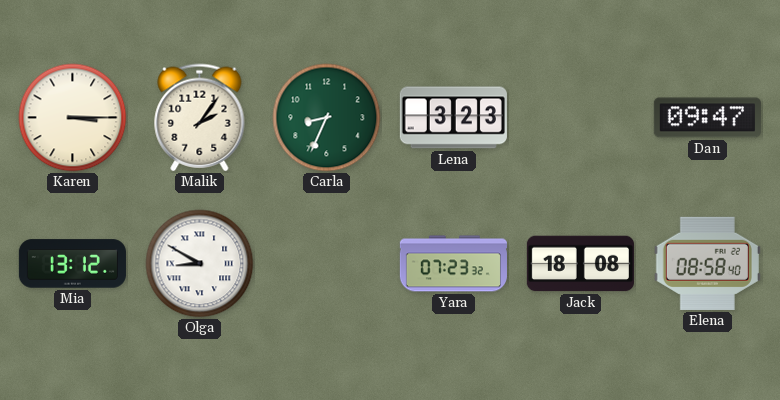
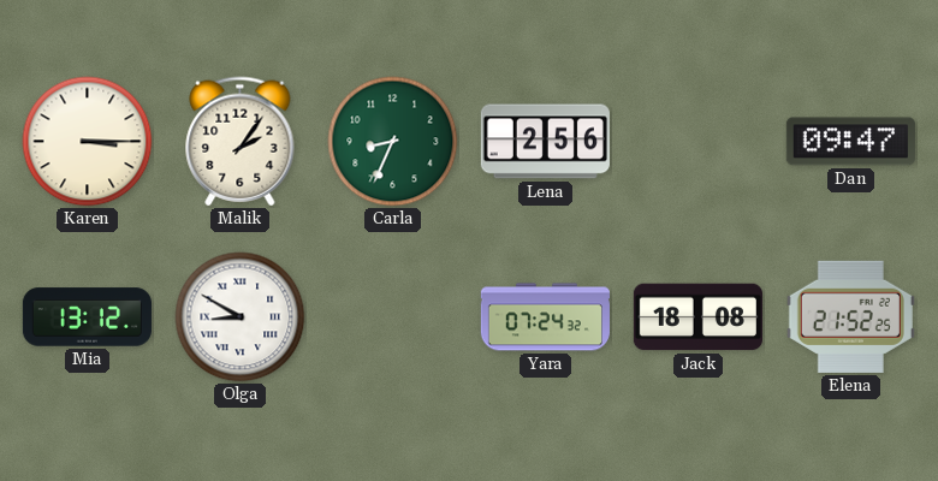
Lena: 3:23 -> 2:56 (545, 142)
Yara: 07:23 -> 07:24 (545, 317)
Elena: 08:58 -> 21:52 (850, 316)
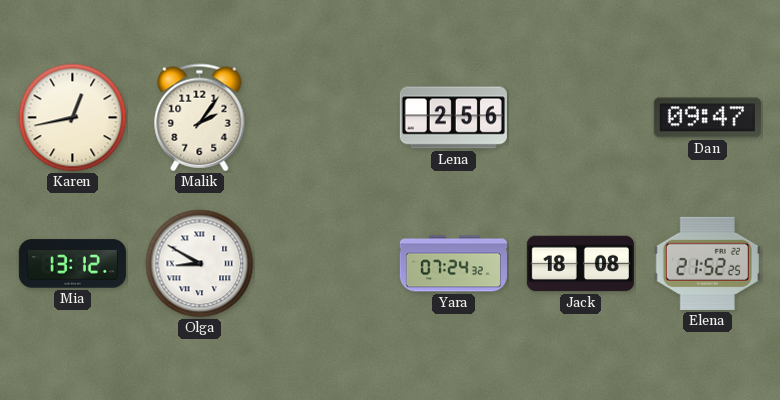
Karen: 3:15 -> 12:43 (73, 118)
Carla: 8:34 -> none (393, 142)
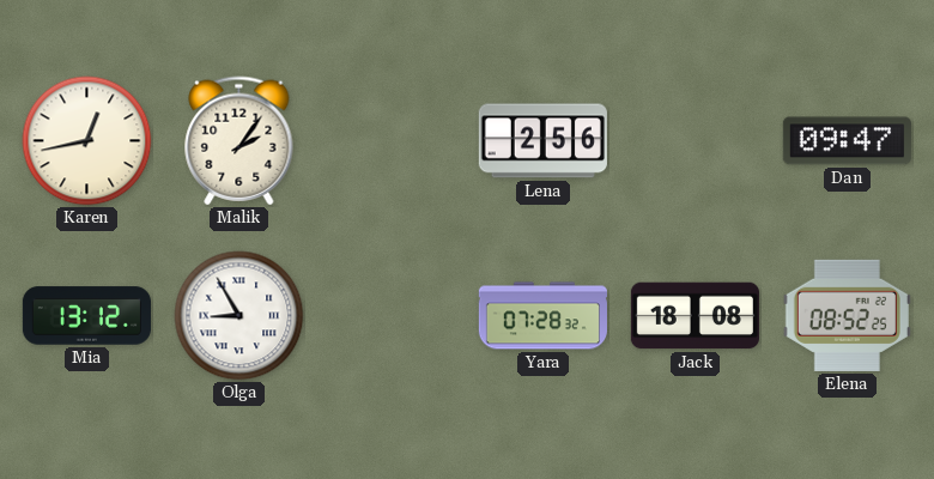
Olga: 8:50 -> 8:55 (239, 316)
Yara: 07:24 -> 07:28 (542, 316)
Elena: 21:52 -> 08:52 (847, 315)
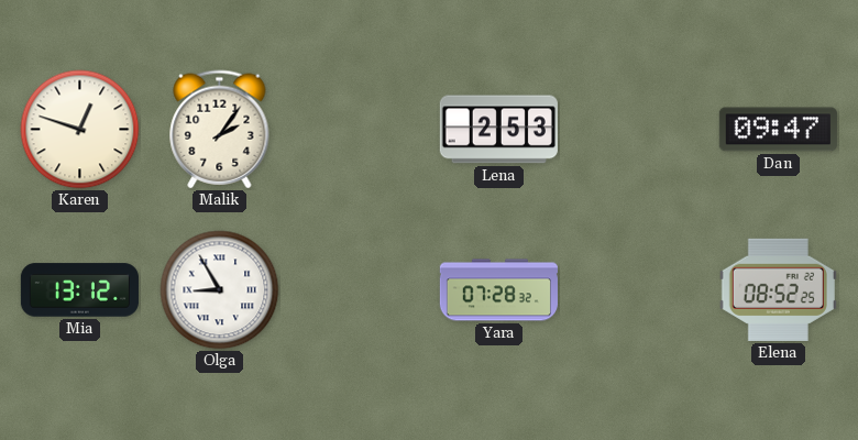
Karen: 12:43 -> 12:48 (80, 130)
Lena: 2:56 -> 2:53 (498, 130)
Jack: 18:08 -> none (695, 316)
